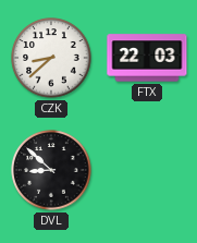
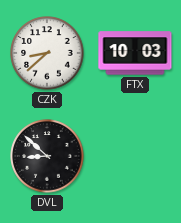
FTX: 22:03 -> 10:03 (135, 53)
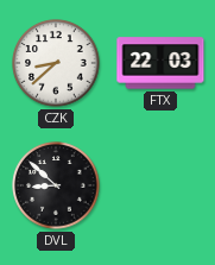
FTX: 10:03 -> 22:03 (160, 63)
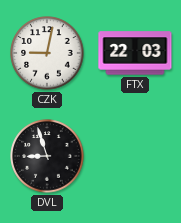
CZK: 8:38 -> 9:02 (47, 53)
DVL: 8:52 -> 8:57 (47, 156)
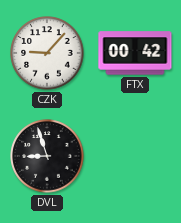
CZK: 9:02 -> 9:07 (47, 53)
FTX: 22:03 -> 00:42 (135, 53)
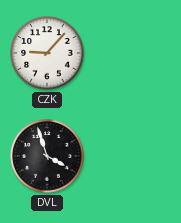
FTX: 00:42 -> none (135, 53)
DVL: 8:57 -> 3:57 (47, 156)
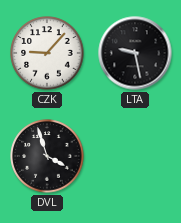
LTA: none -> 9:28 (135, 53)
